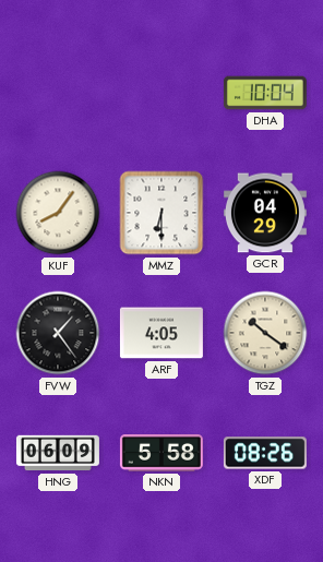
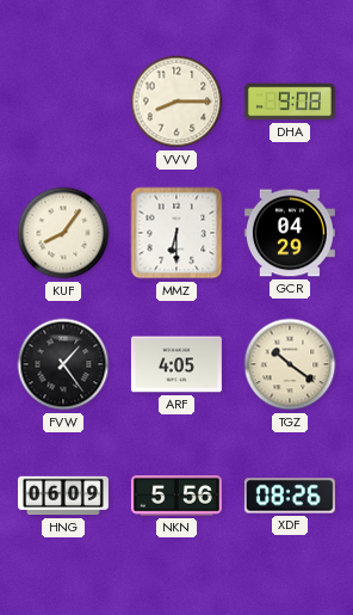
VVV: none -> 8:15 (176, 102)
DHA: 10:04 -> 9:08 (290, 102)
NKN: 5:58 -> 5:56 (176, 497)
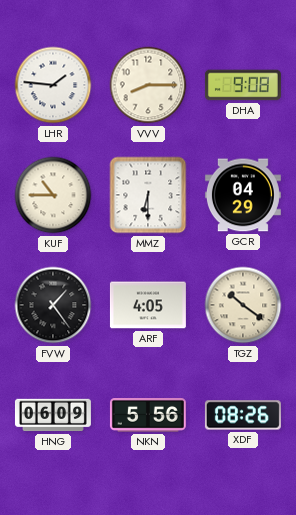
LHR: none -> 1:46 (53, 85)
KUF: 8:06 -> 10:45 (53, 195)
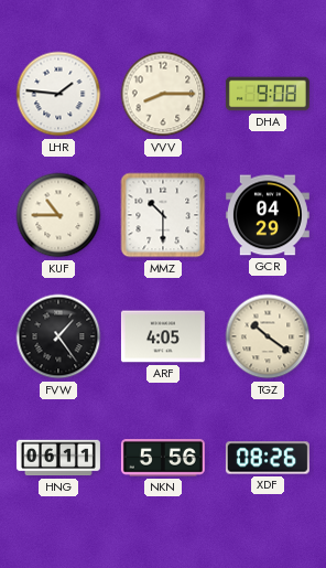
MMZ: 6:30 -> 10:30 (163, 215)
HNG: 06:09 -> 06:11 (58, 458)
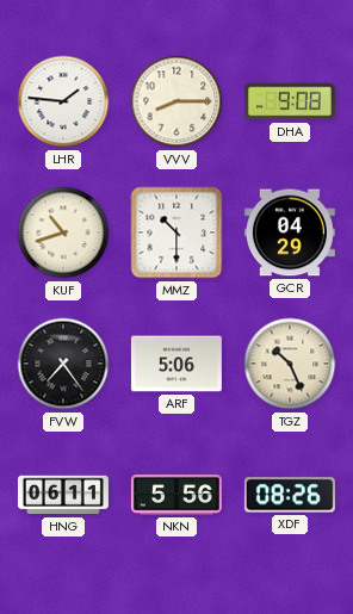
KUF: 10:45 -> 10:42 (63, 232)
FVW: 1:24 -> 7:24 (63, 364)
ARF: 4:05 -> 5:06 (176, 364)
TGZ: 10:21 -> 10:26 (290, 364)
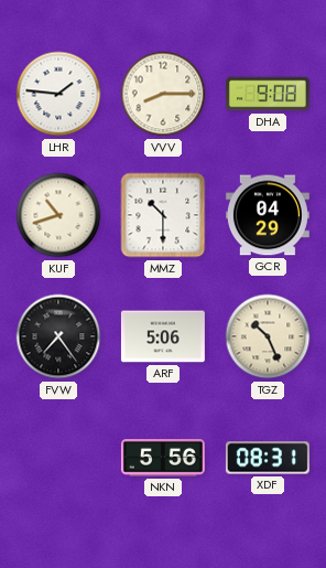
HNG: 06:11 -> none (63, 495)
XDF: 08:26 -> 08:31 (268, 458)
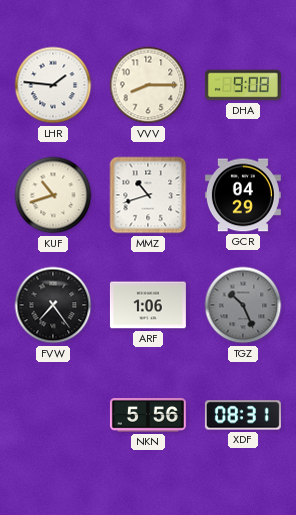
MMZ: 10:30 -> 10:42 (148, 195)
ARF: 5:06 -> 1:06 (148, 305)
TGZ dial: cream -> grey (243, 305)
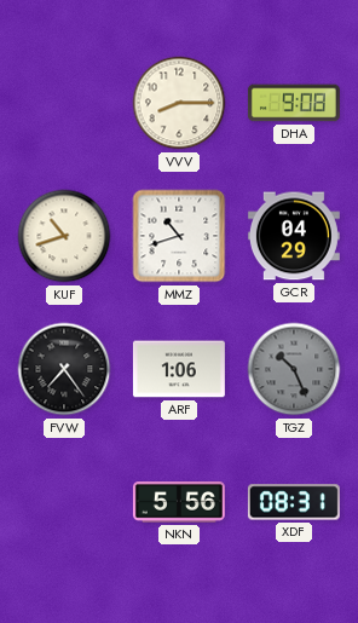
LHR: 1:46 -> none (53, 85)
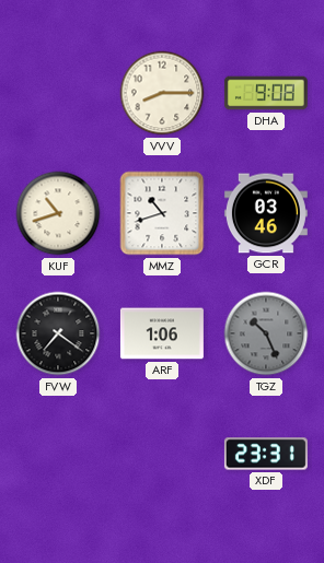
GCR: 04:29 -> 03:46 (266, 213)
FVW: 7:24 -> 7:21 (58, 333)
NKN: 5:56 -> none (179, 503)
XDF: 08:31 -> 23:31 (266, 454)
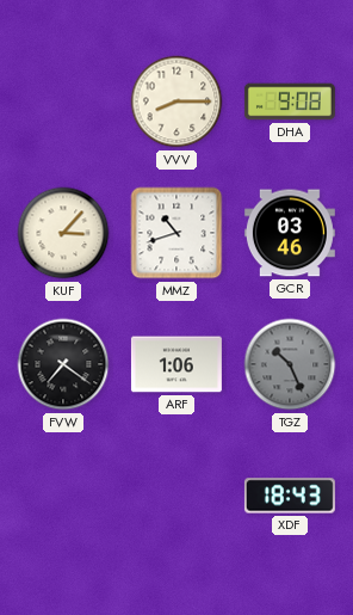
KUF: 10:42 -> 3:07 (63, 233)
XDF: 23:31 -> 18:43 (290, 496)
